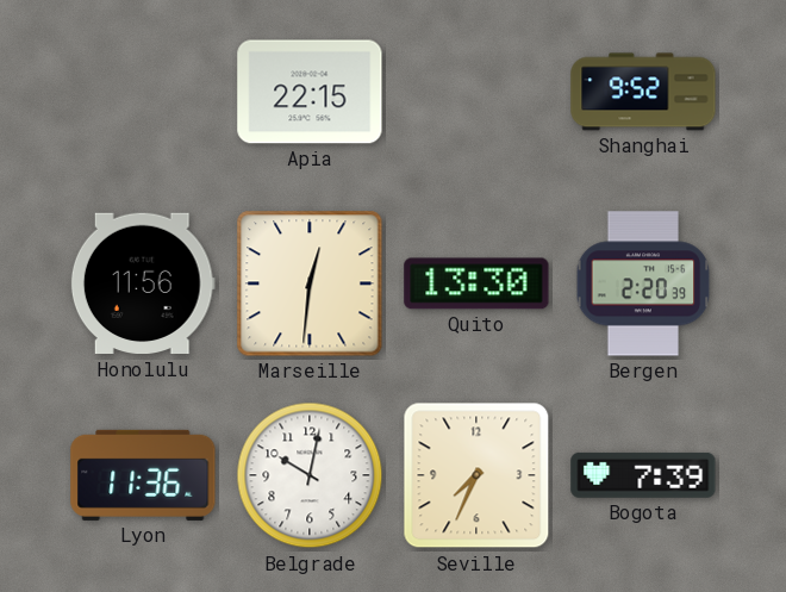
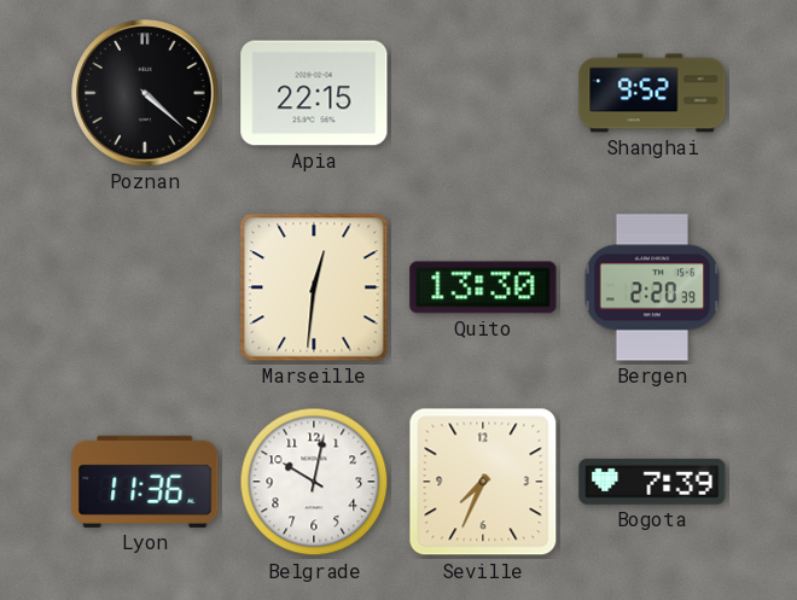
Poznan: none -> 4:22 (145, 93)
Honolulu: 11:56 -> none (143, 283)
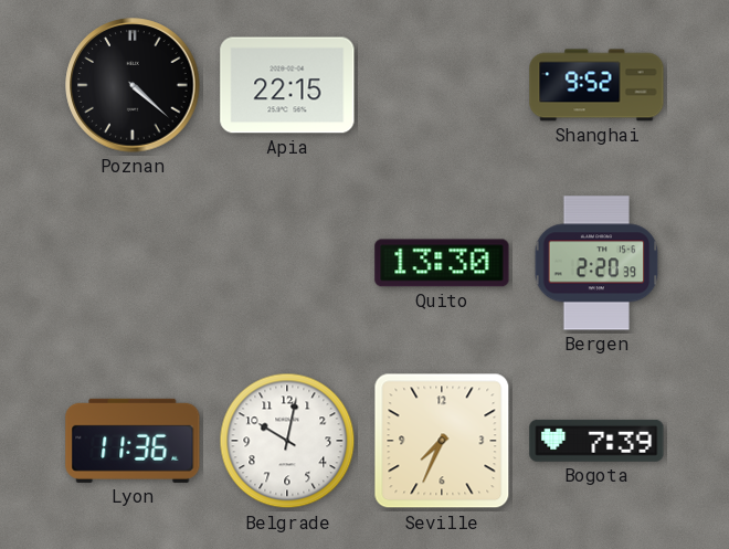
Marseille: 12:31 -> none (314, 287)
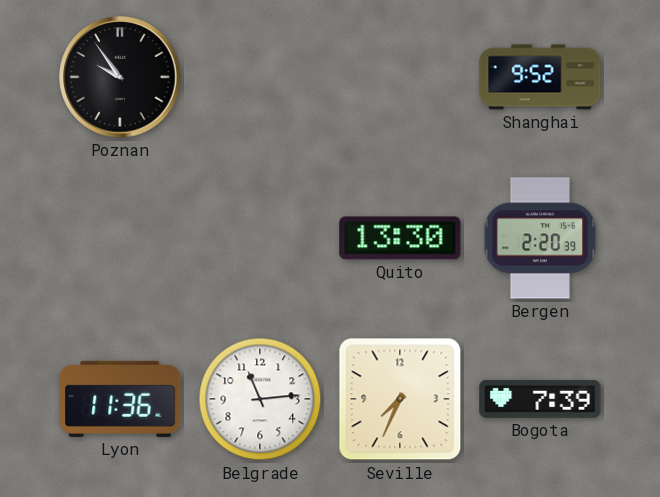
Poznan: 4:22 -> 9:54 (120, 77)
Apia: 22:15 -> none (287, 85)
Belgrade: 10:02 -> 11:14 (260, 399)
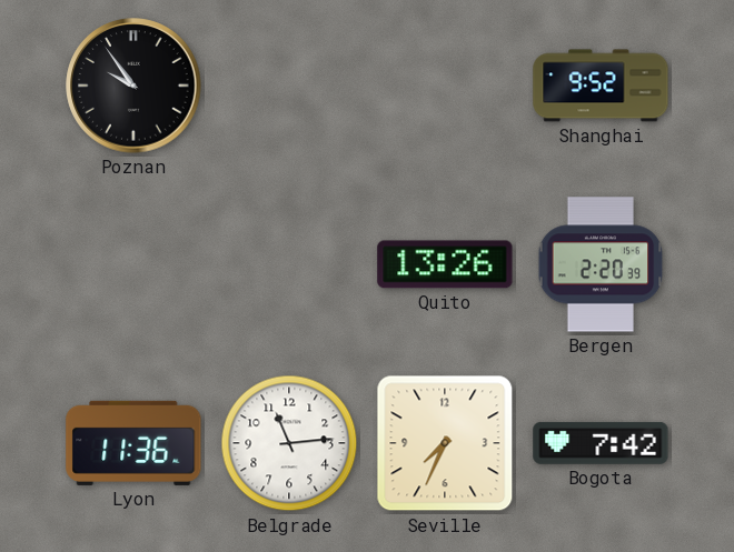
Quito: 13:30 -> 13:26 (445, 264)
Bogota: 7:39 -> 7:42 (601, 443)
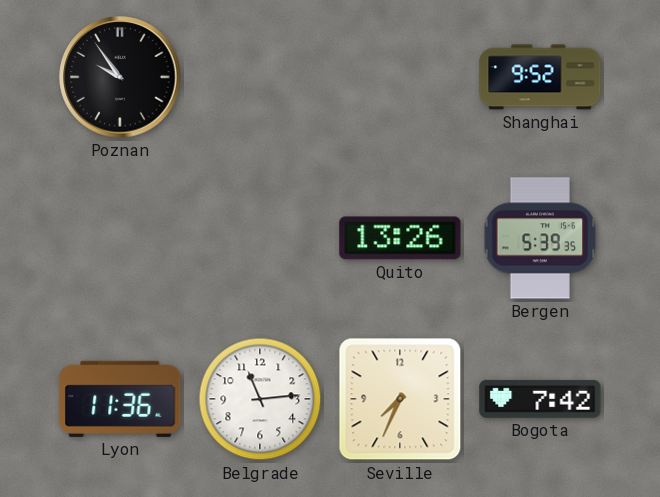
Bergen: 2:20 -> 5:39 (540, 238)
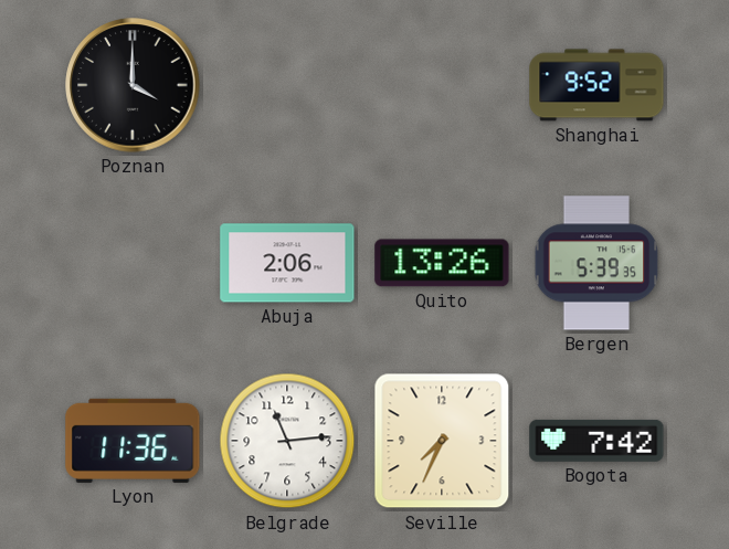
Poznan: 9:54 -> 4:00 (133, 85)
Abuja: none -> 2:06 (287, 263)
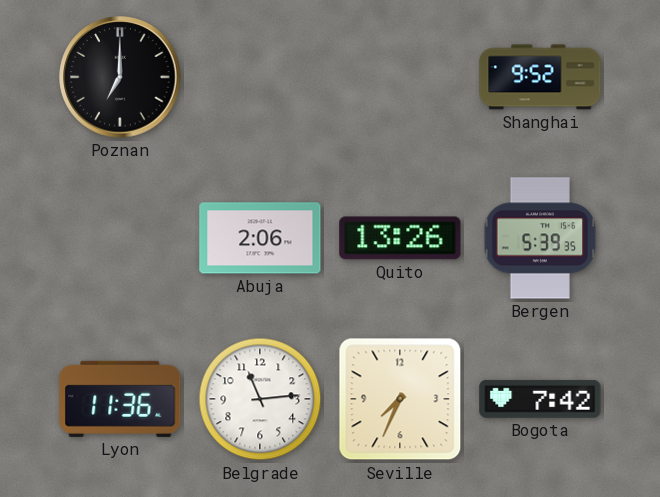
Poznan: 4:00 -> 7:00 (120, 77)
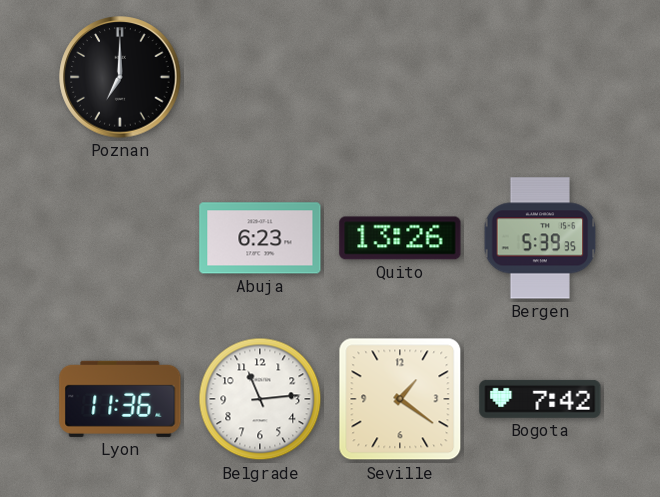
Shanghai: 9:52 -> none (540, 77)
Abuja: 2:06 -> 6:23 (260, 238)
Seville: 7:34 -> 1:21 (400, 399)
